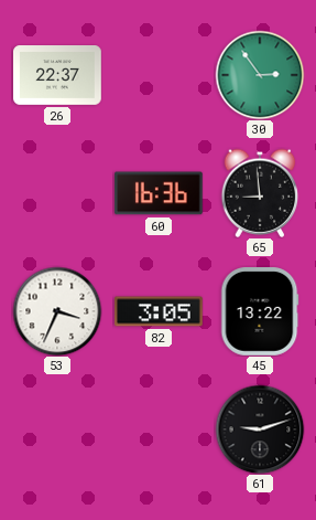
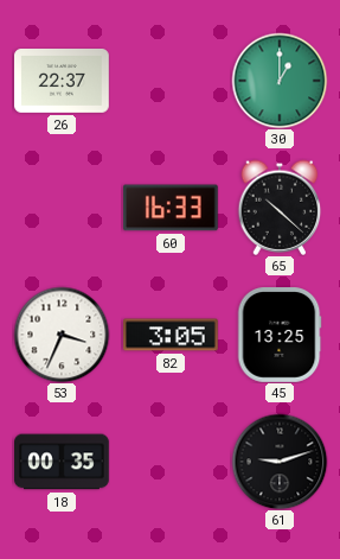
30: 2:54 -> 1:00 (280, 81)
60: 16:36 -> 16:33 (171, 208)
65: 8:59 -> 10:22 (280, 208)
45: 13:22 -> 13:25 (280, 336)
18: none -> 00:35 (63, 462)
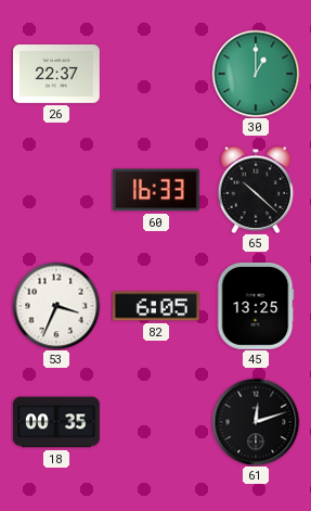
82: 3:05 -> 6:05 (157, 306)
61: 9:12 -> 12:12 (256, 422)
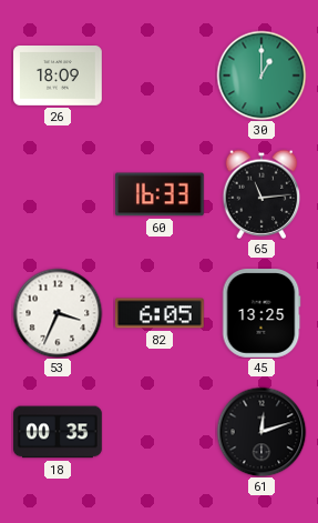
26: 22:37 -> 18:09 (59, 77)
65: 10:22 -> 11:14 (261, 194)
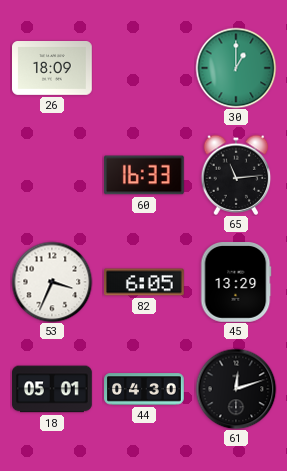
45: 13:25 -> 13:29 (236, 283)
18: 00:35 -> 05:01 (53, 389)
44: none -> 04:30 (144, 389)
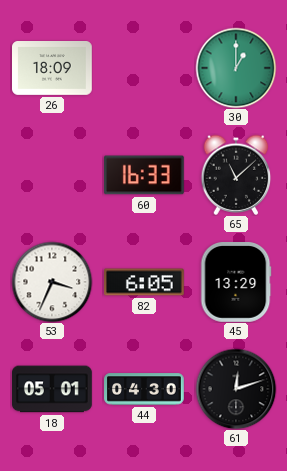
65: 11:14 -> 11:08 (236, 175)
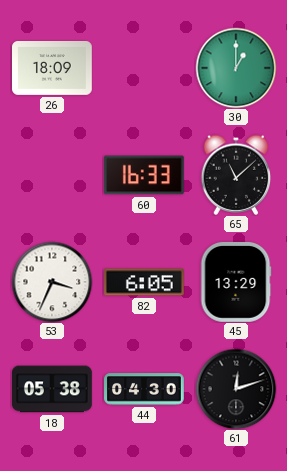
18: 05:01 -> 05:38 (53, 389)
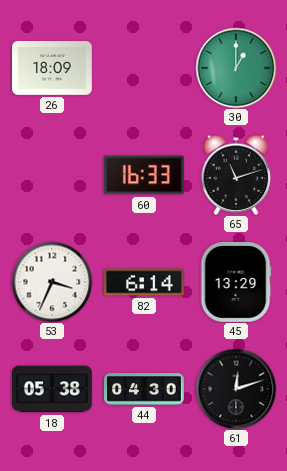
65: 11:08 -> 11:12 (236, 175)
82: 6:05 -> 6:14 (145, 282)
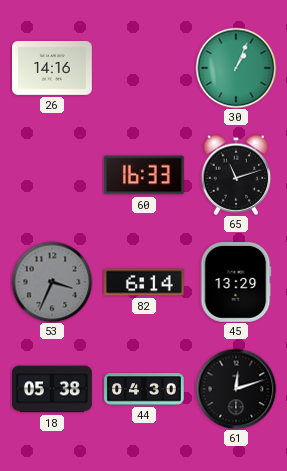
26: 18:09 -> 14:16 (53, 69)
30: 1:00 -> 1:04 (236, 68)
53 dial: white -> grey (52, 282)
